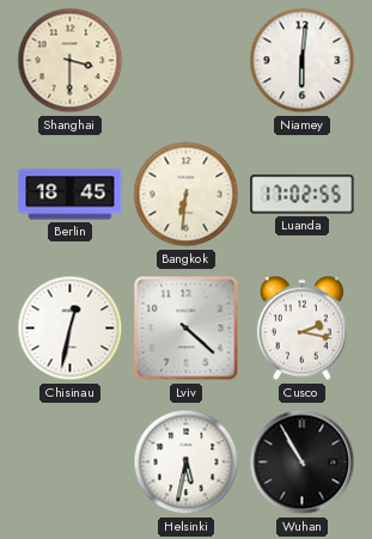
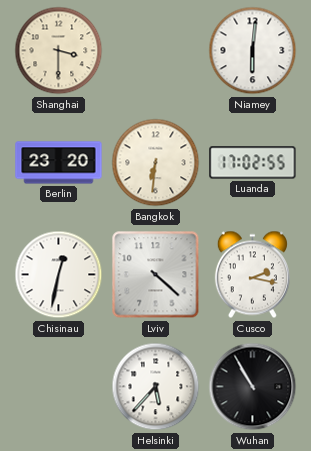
Berlin: 18:45 -> 23:20 (59, 163)
Helsinki: 5:32 -> 5:37 (156, 387)
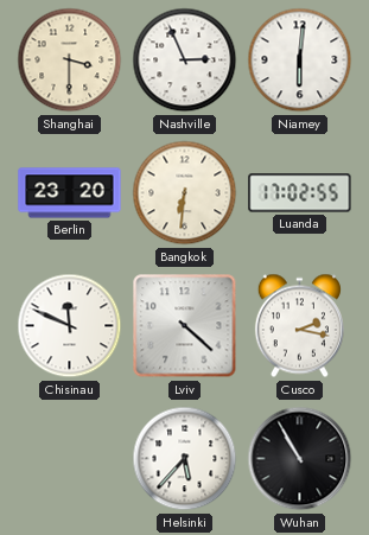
Nashville: none -> 2:56 (185, 60)
Chisinau: 12:32 -> 11:49 (70, 326)
